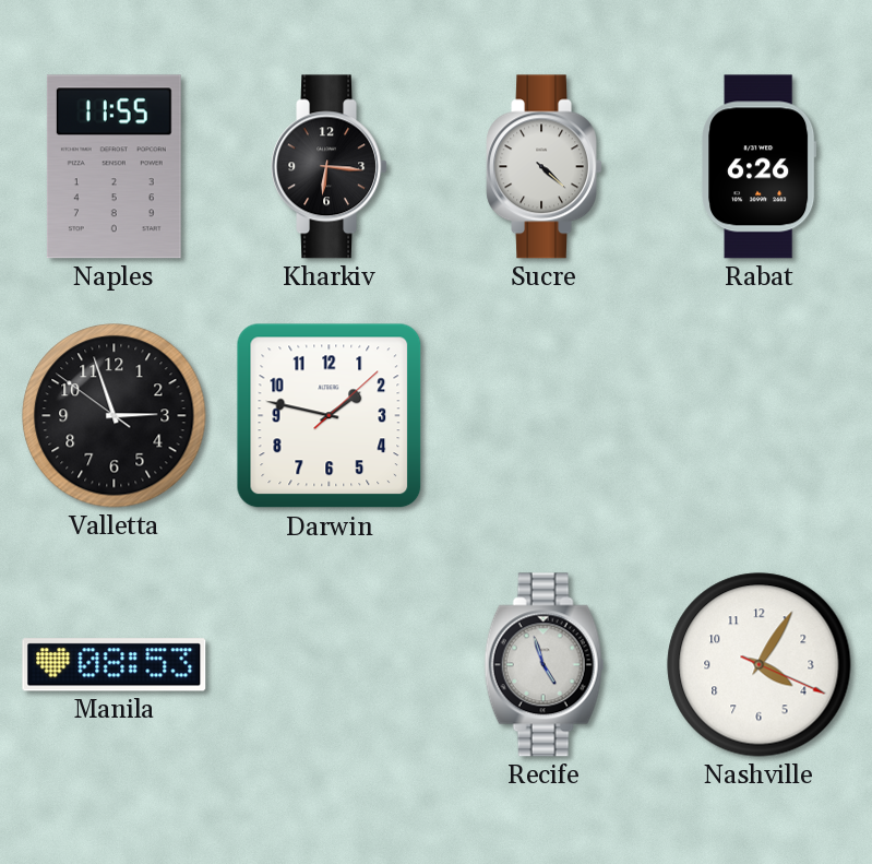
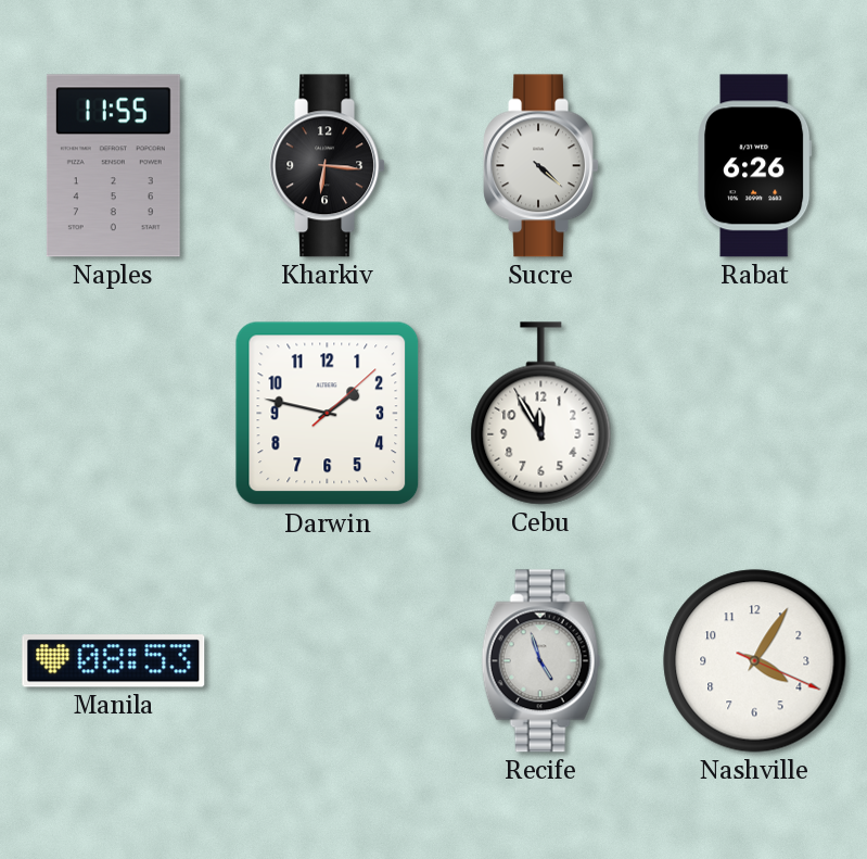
Valletta: 2:56 -> none (115, 416)
Cebu: none -> 11:55 (541, 414)
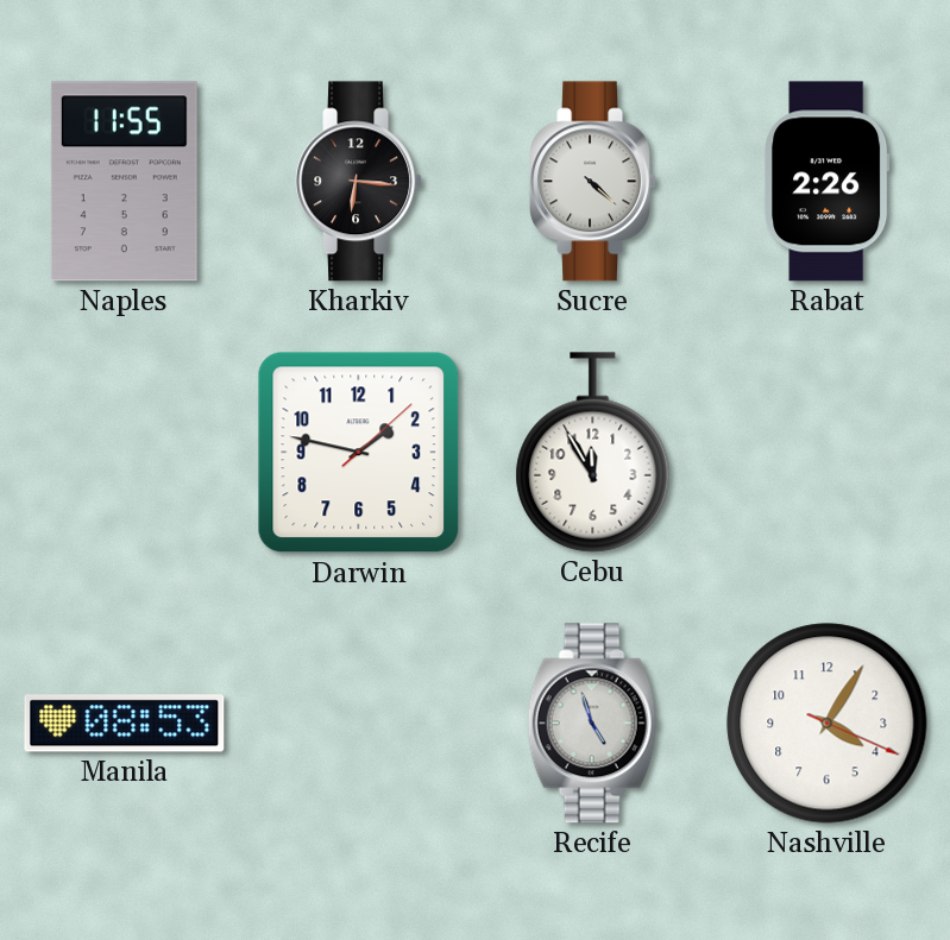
Rabat: 6:26 -> 2:26 (828, 182)
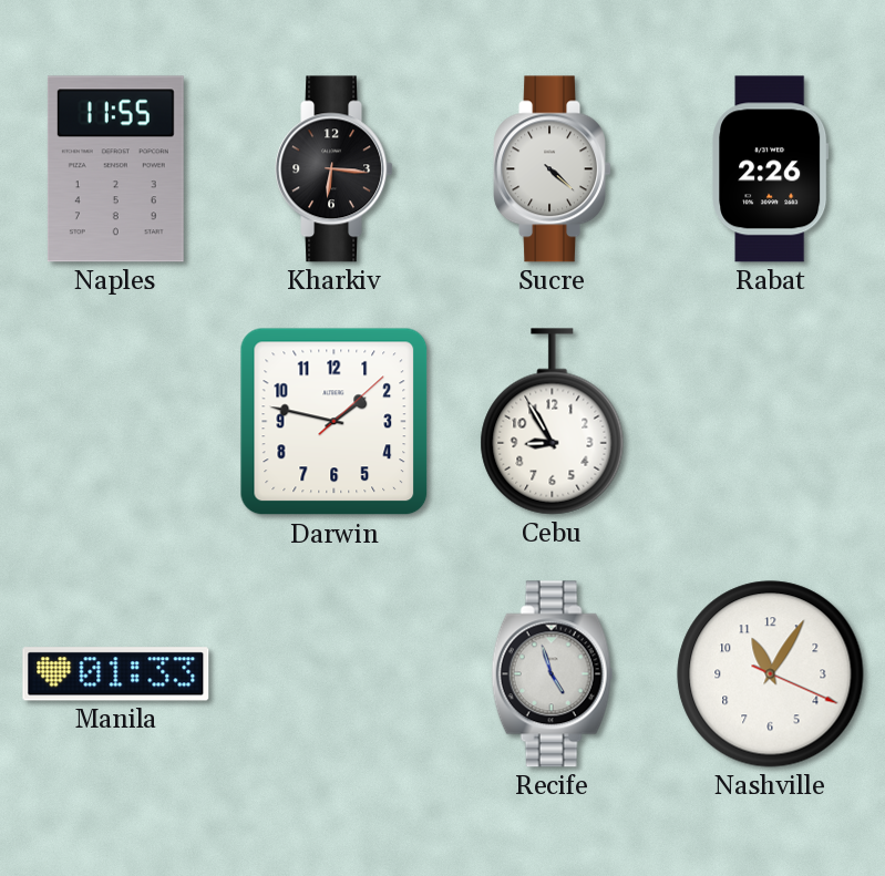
Cebu: 11:55 -> 8:55 (553, 422)
Manila: 08:53 -> 01:33 (116, 674)
Nashville: 4:05 -> 11:05 (771, 674)
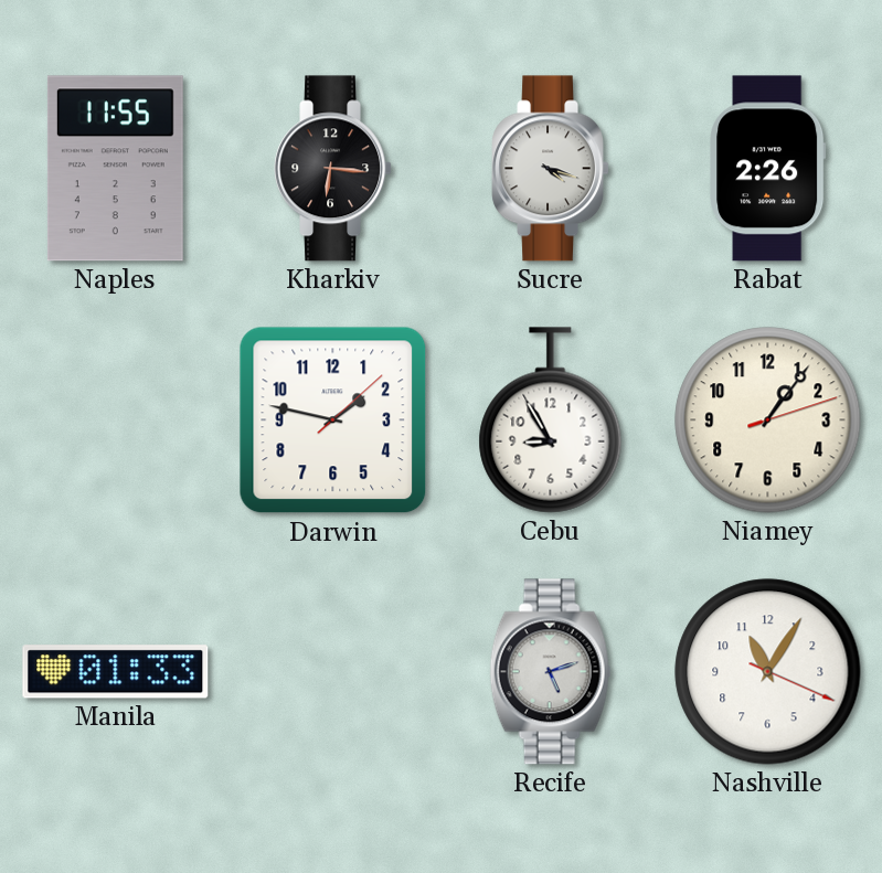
Sucre: 4:22 -> 4:18 (550, 169)
Niamey: none -> 1:06 (768, 420)
Recife: 4:57 -> 5:12 (551, 672)
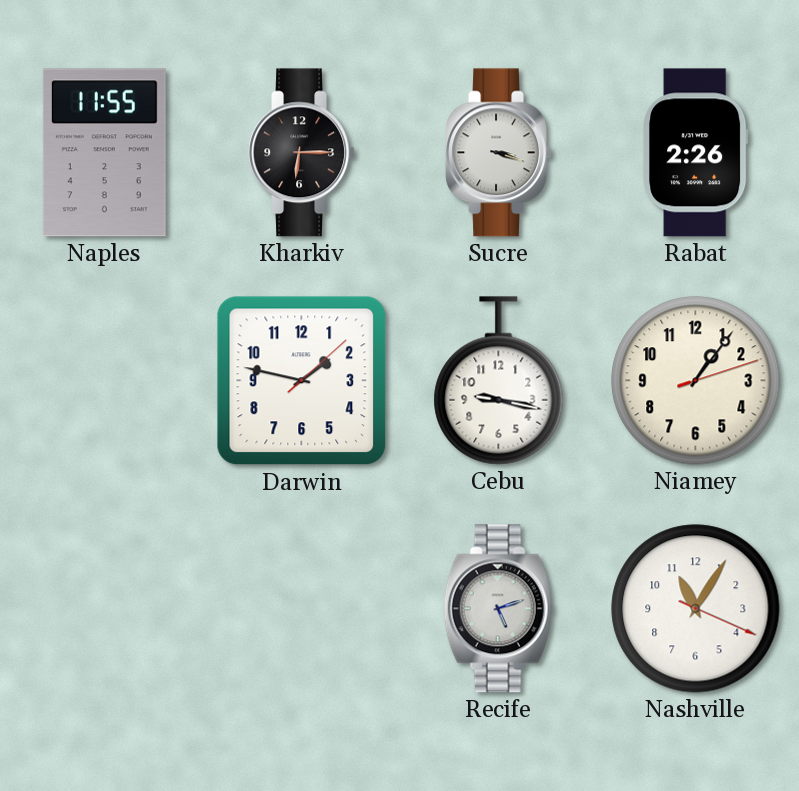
Kharkiv: 6:16 -> 6:15 (301, 153)
Sucre: 4:18 -> 3:18 (498, 153)
Cebu: 8:55 -> 9:17 (499, 381)
Manila: 01:33 -> none (116, 672)
